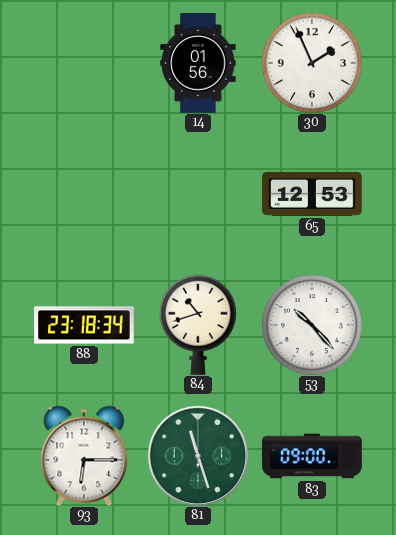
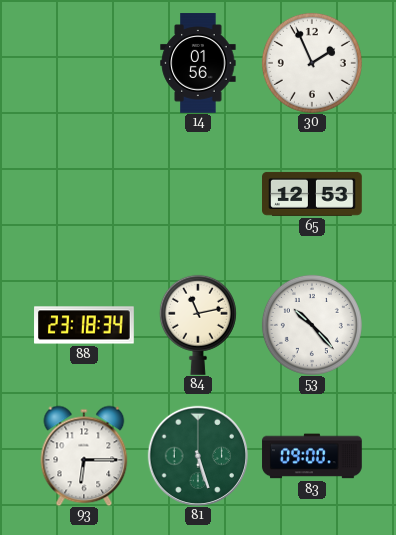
84: 10:42 -> 11:13 (198, 325)
81: 11:27 -> 5:27 (197, 455)
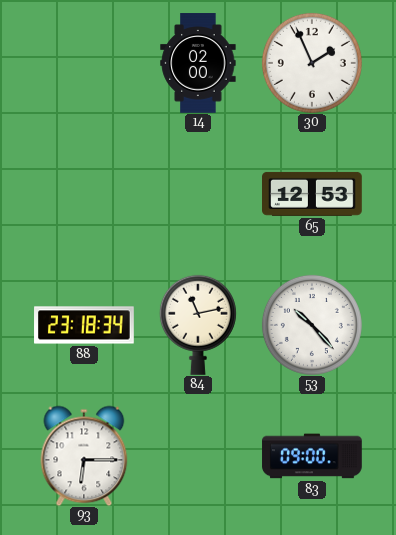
14: 01:56 -> 02:00 (198, 63)
81: 5:27 -> none (197, 455)
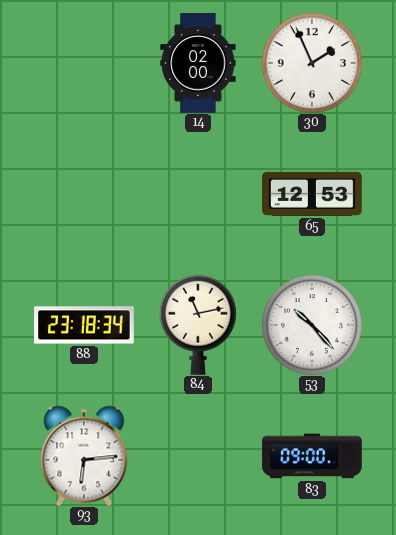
93: 6:15 -> 6:14 (84, 456)
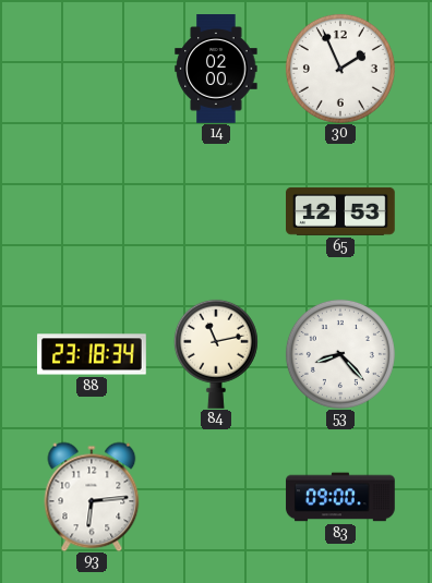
53: 10:23 -> 8:23 (340, 354)
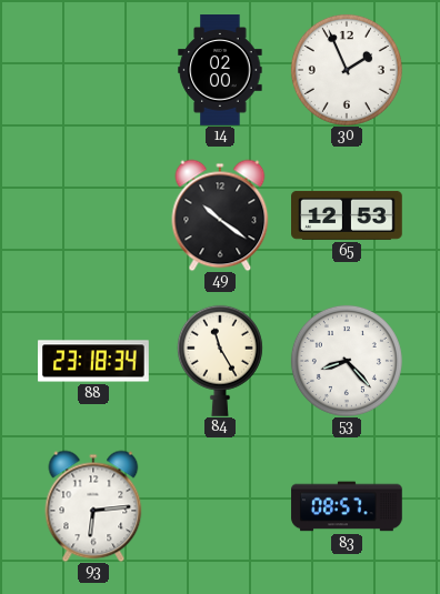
49: none -> 10:21 (220, 215)
84: 11:13 -> 11:25 (220, 361)
83: 09:00 -> 08:57 (347, 506)
